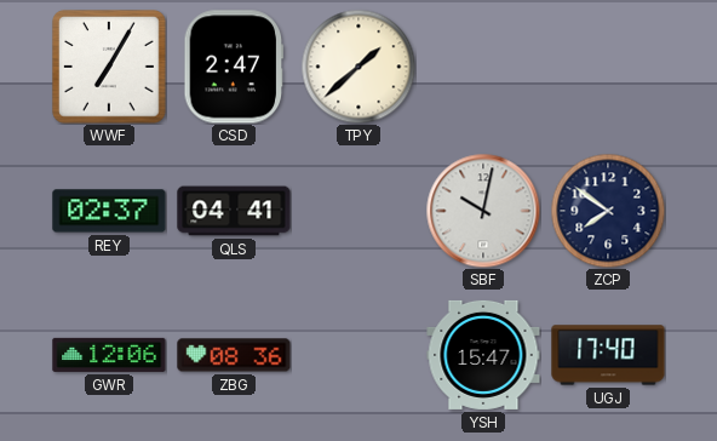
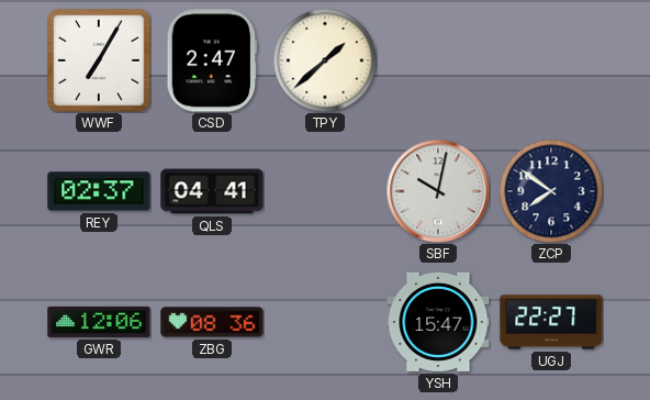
UGJ: 17:40 -> 22:27 (551, 322)
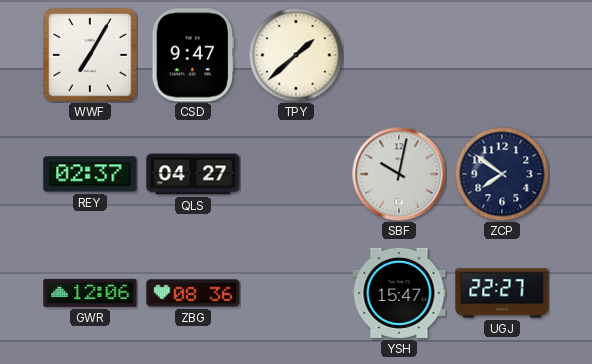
CSD: 2:47 -> 9:47 (193, 55)
QLS: 04:41 -> 04:27 (193, 174)
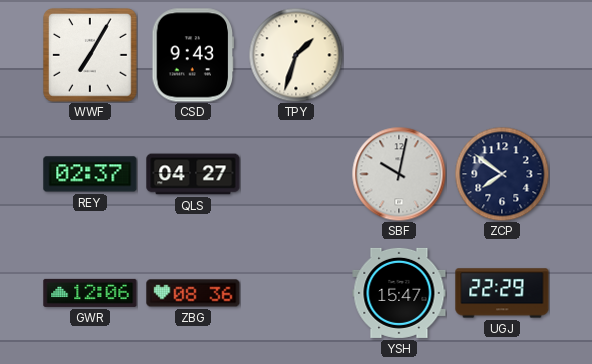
CSD: 9:47 -> 9:43 (193, 55)
TPY: 1:38 -> 1:33 (296, 55)
UGJ: 22:27 -> 22:29 (502, 293)
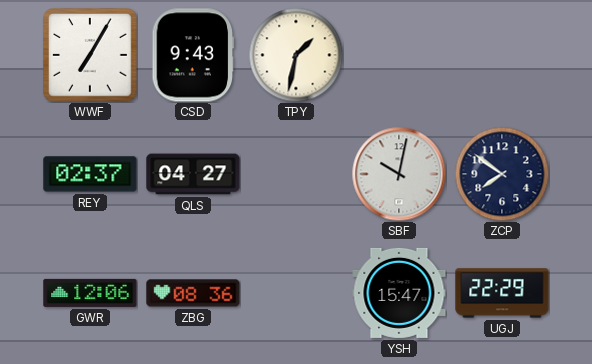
TPY: 1:33 -> 1:32 (296, 55)
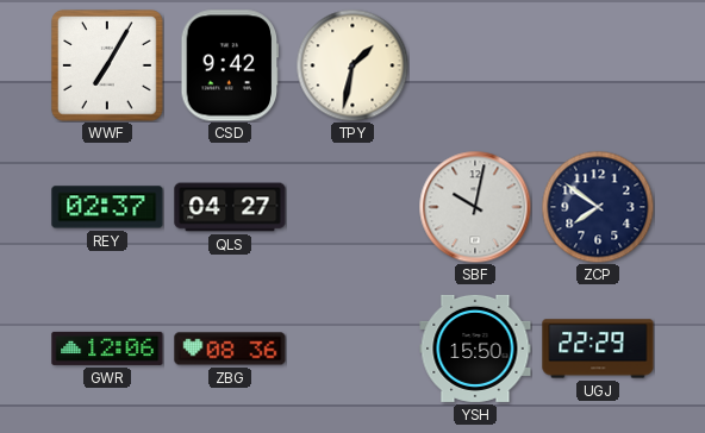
CSD: 9:43 -> 9:42 (230, 65)
YSH: 15:47 -> 15:50 (475, 349)
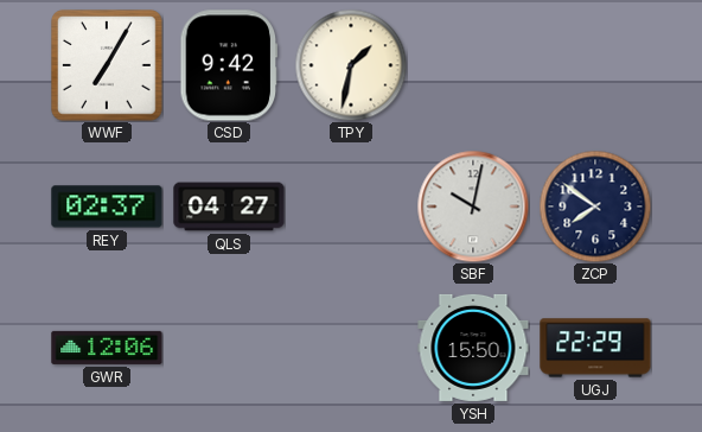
ZBG: 08:36 -> none (230, 349)
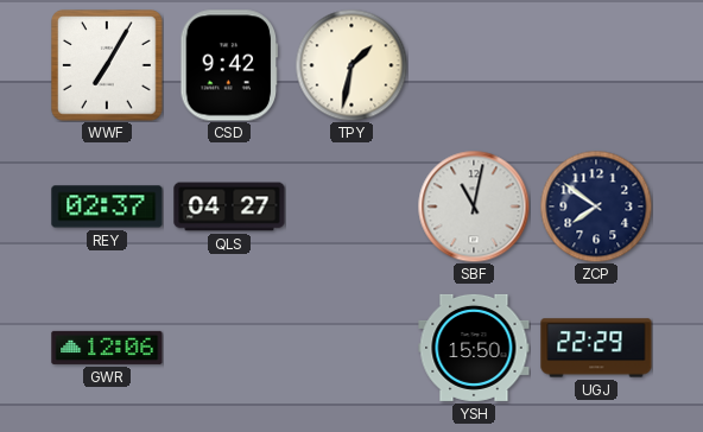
SBF: 10:02 -> 11:02 (474, 207)
